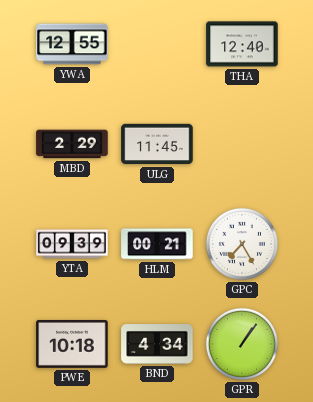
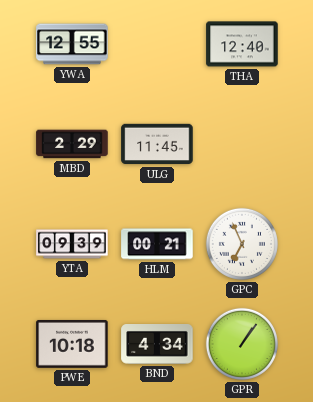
GPC: 7:25 -> 6:56 (242, 244)
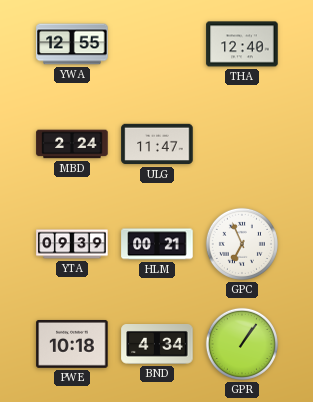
MBD: 2:29 -> 2:24 (72, 144)
ULG: 11:45 -> 11:47 (157, 144)
